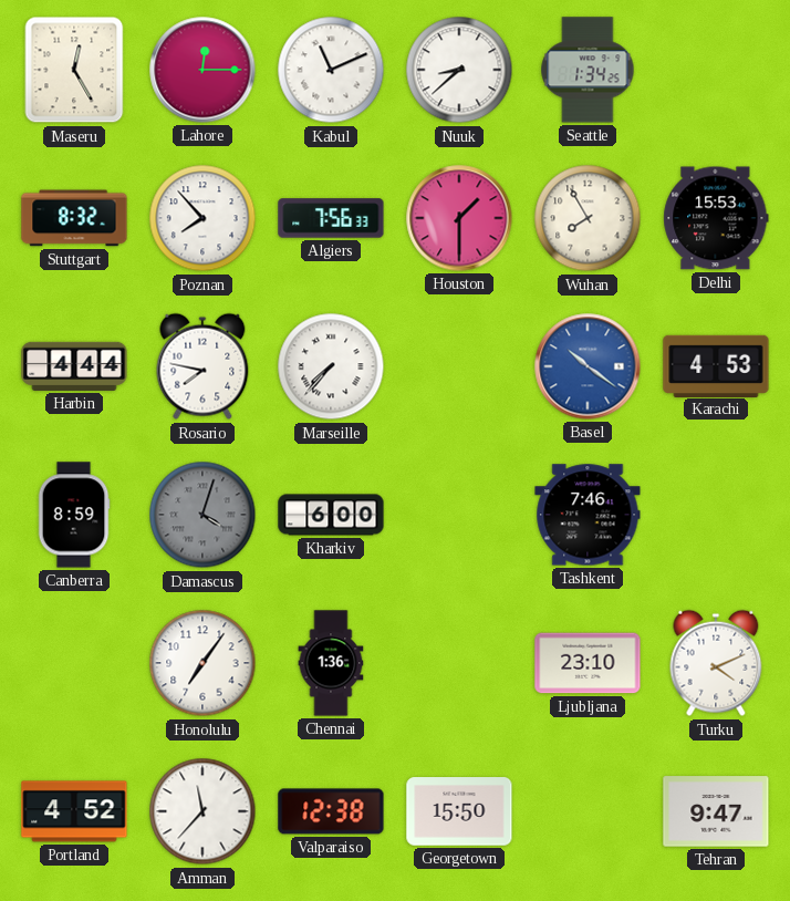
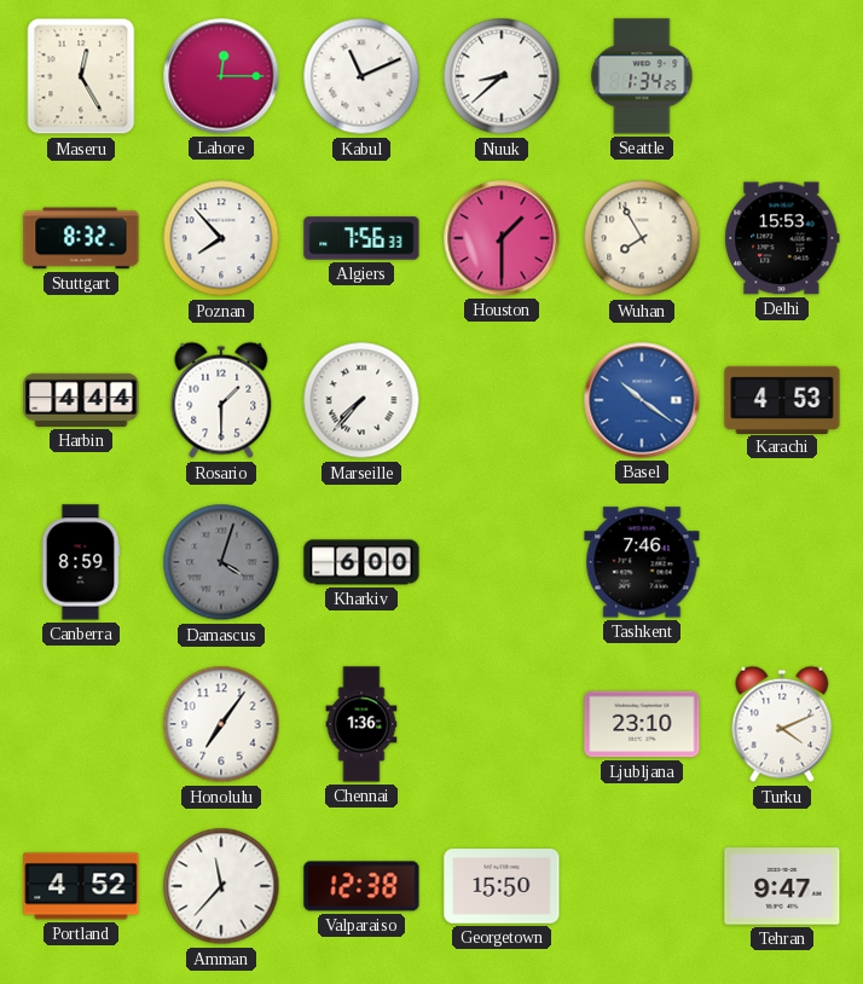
Rosario: 7:47 -> 1:30 (221, 400)
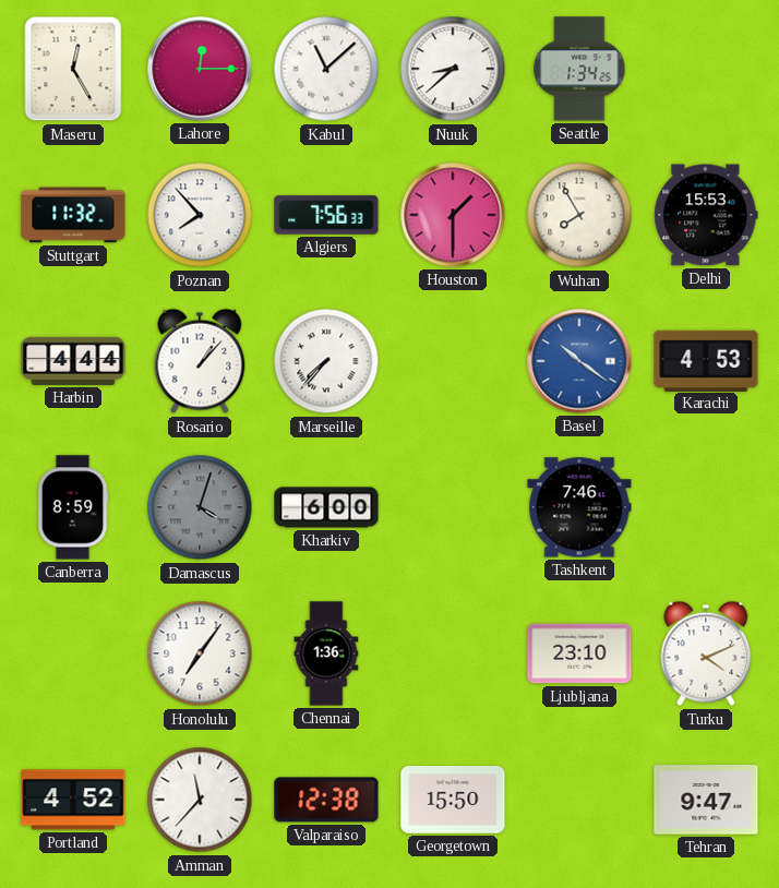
Kabul: 11:11 -> 11:08 (326, 69)
Stuttgart: 8:32 -> 11:32 (73, 215)
Rosario: 1:30 -> 1:07 (200, 361)
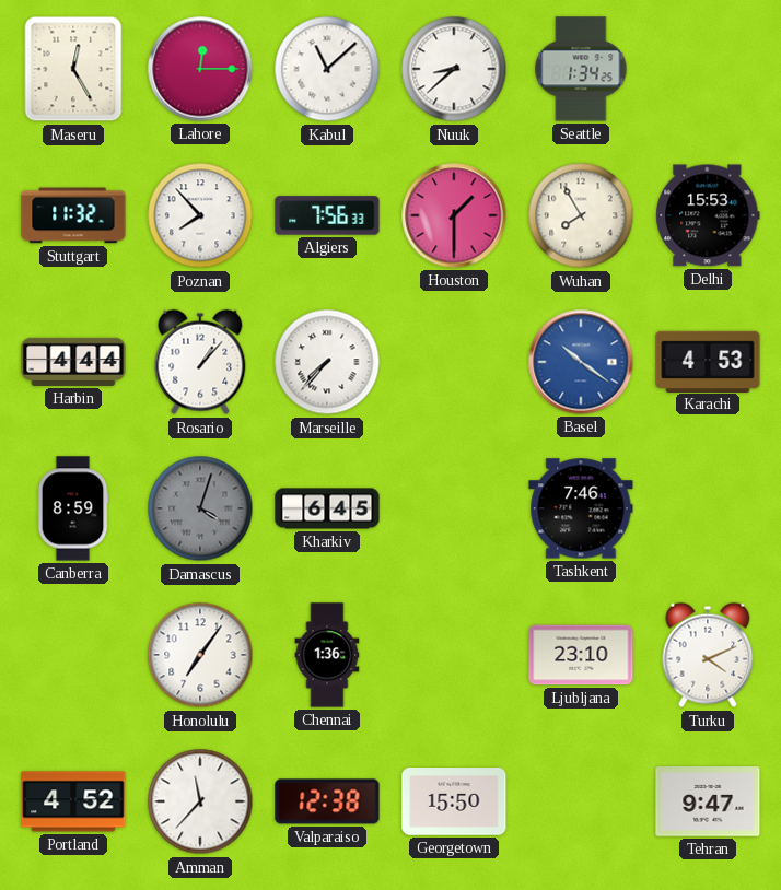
Kharkiv: 6:00 -> 6:45 (327, 508)
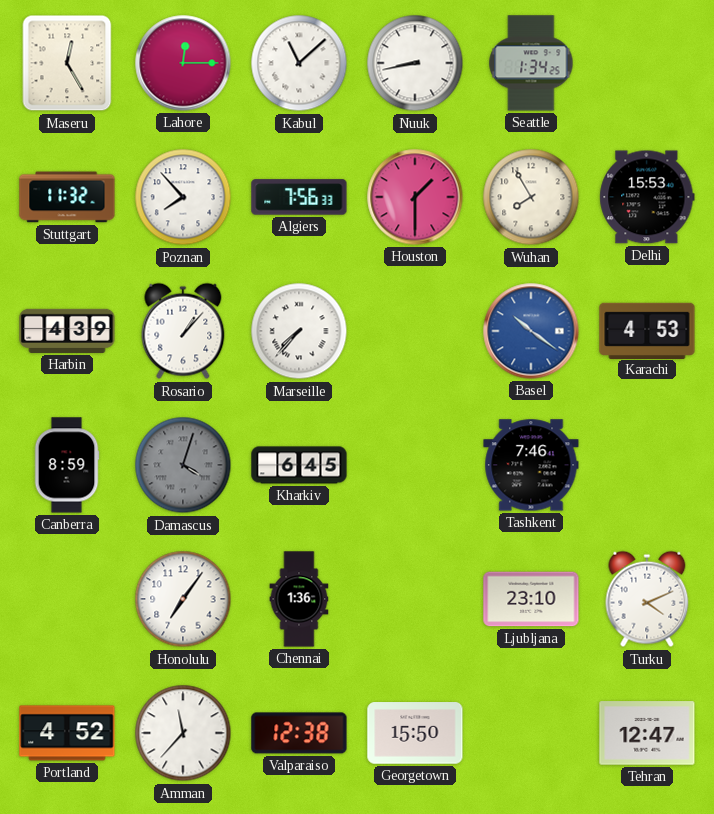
Nuuk: 8:38 -> 8:43 (415, 63)
Harbin: 4:44 -> 4:39 (67, 331)
Tehran: 9:47 -> 12:47 (647, 733)
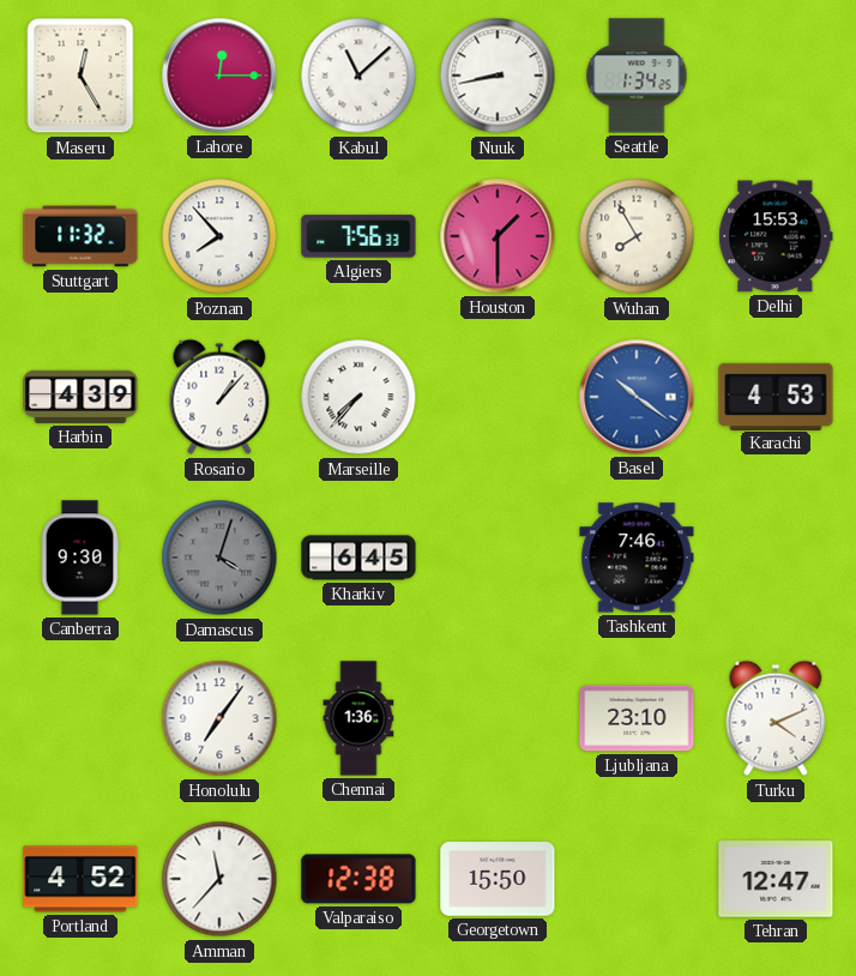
Canberra: 8:59 -> 9:30 (80, 558)
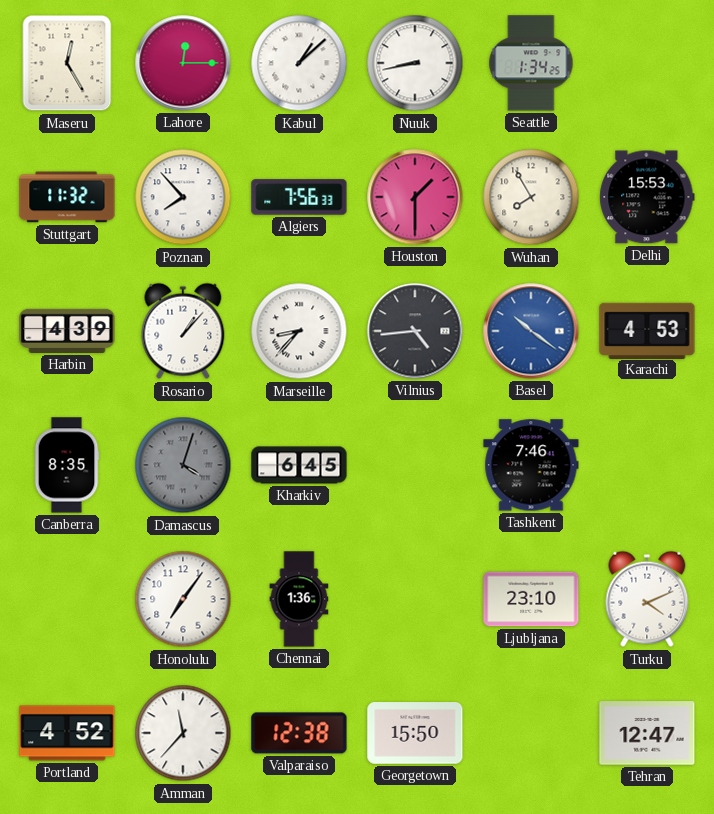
Kabul: 11:08 -> 1:08 (299, 63)
Marseille: 7:37 -> 8:37 (299, 331)
Vilnius: none -> 4:44 (415, 331)
Canberra: 9:30 -> 8:35 (67, 465)
